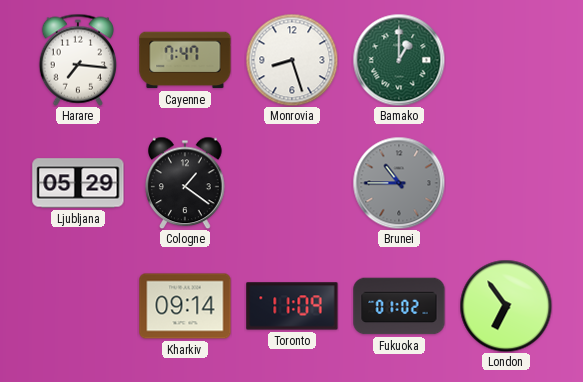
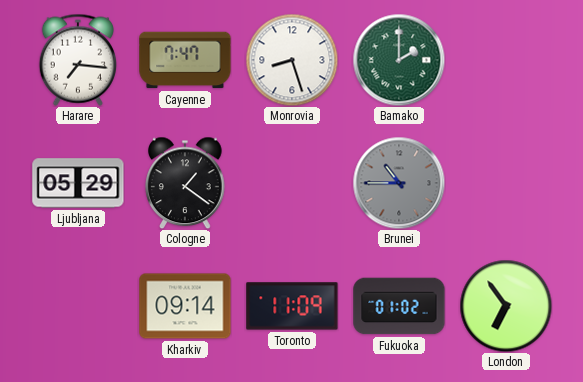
Bamako: 1:00 -> 2:00 (399, 60)
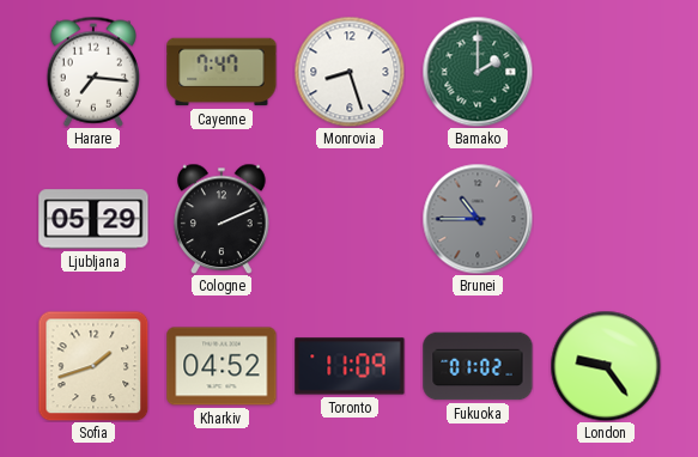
Cologne: 1:21 -> 2:11 (221, 219)
Sofia: none -> 1:42 (93, 366)
Kharkiv: 09:14 -> 04:52 (221, 366)
London: 6:54 -> 9:24 (606, 366)
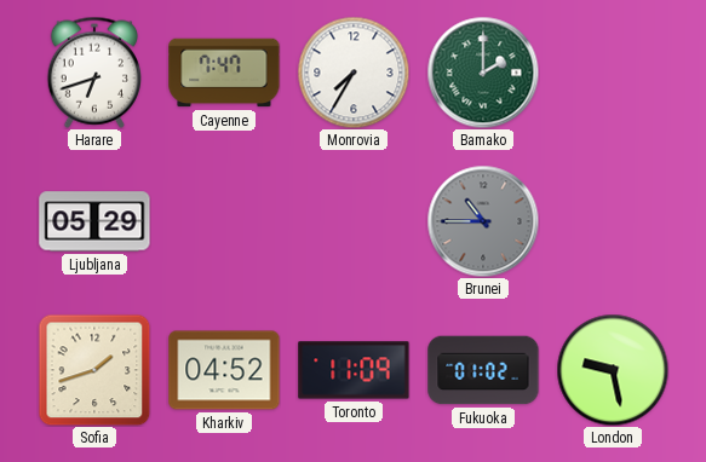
Harare: 7:16 -> 6:42 (93, 73)
Monrovia: 8:27 -> 7:35 (354, 73)
Cologne: 2:11 -> none (221, 219)
London: 9:24 -> 9:28 (613, 370)
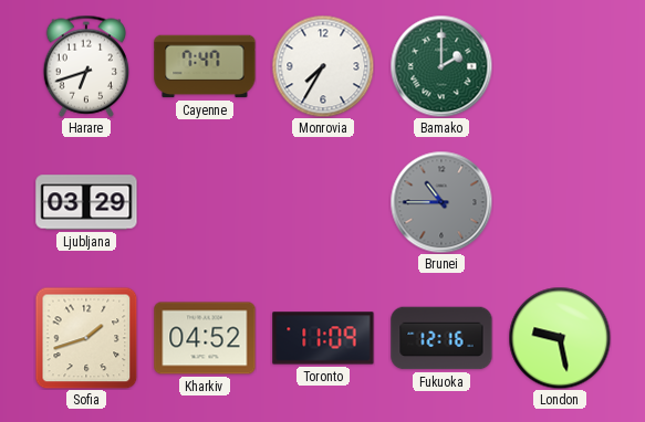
Ljubljana: 05:29 -> 03:29 (86, 202)
Fukuoka: 01:02 -> 12:16 (441, 338)
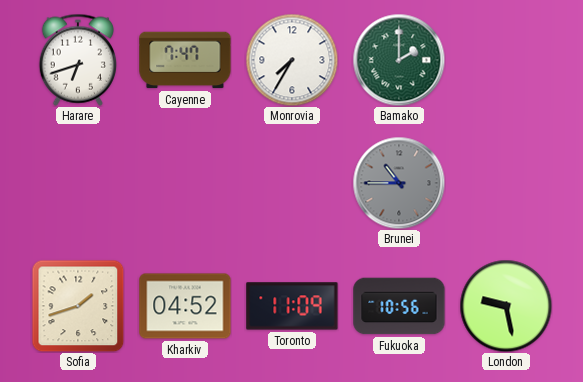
Ljubljana: 03:29 -> none (86, 202)
Fukuoka: 12:16 -> 10:56 (399, 306)
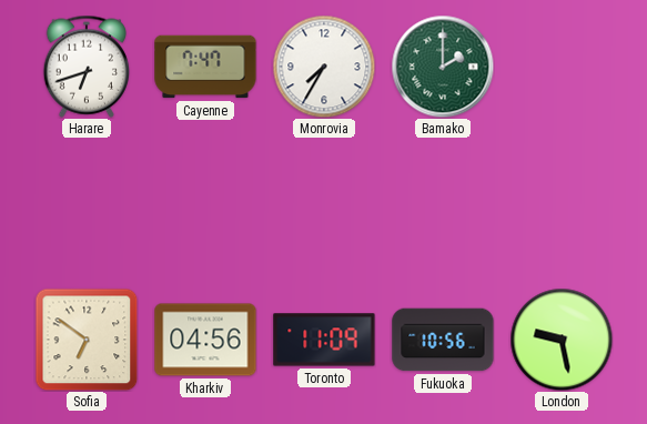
Brunei: 10:45 -> none (399, 183)
Sofia: 1:42 -> 6:51 (87, 340)
Kharkiv: 04:52 -> 04:56 (205, 340)
